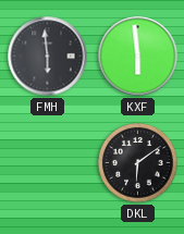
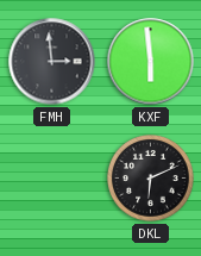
FMH: 5:59 -> 2:59 (52, 62)
DKL: 6:09 -> 6:11 (151, 179)
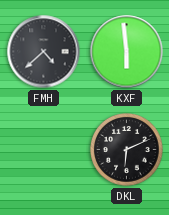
FMH: 2:59 -> 4:38 (44, 52)
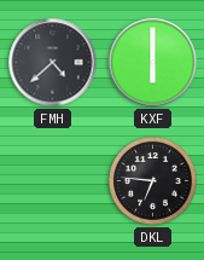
KXF: 5:59 -> 6:00 (153, 63)
DKL: 6:11 -> 6:46 (153, 181)
